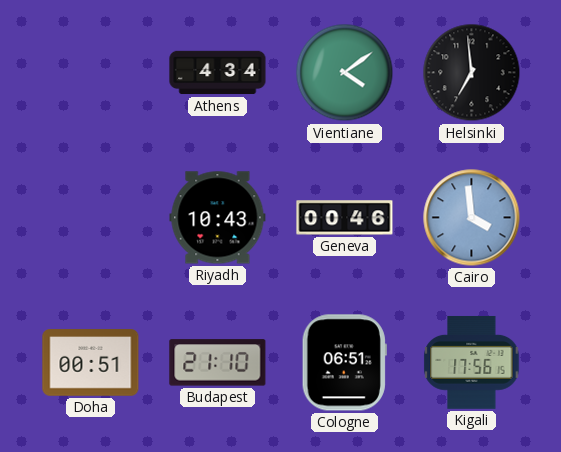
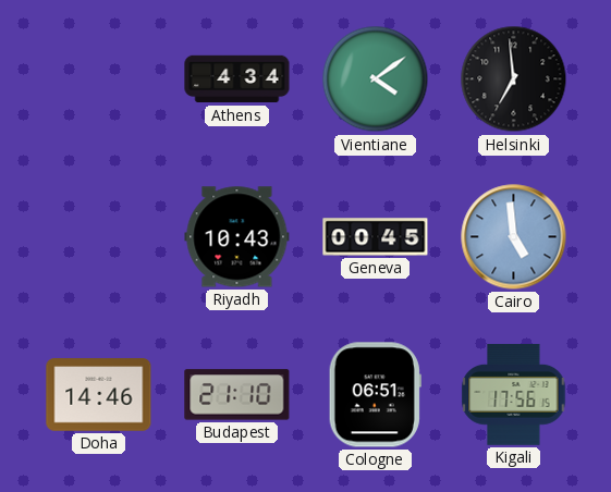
Geneva: 00:46 -> 00:45 (376, 237)
Cairo: 3:59 -> 4:59 (514, 237)
Doha: 00:51 -> 14:46 (99, 395)
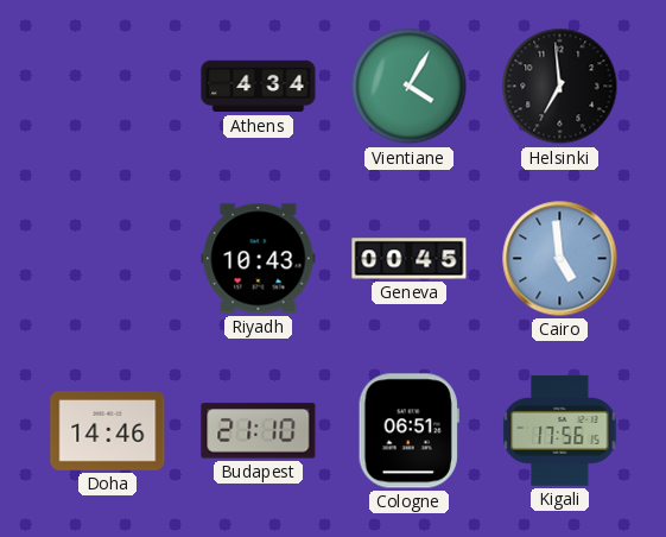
Vientiane: 4:09 -> 4:05 (410, 87)
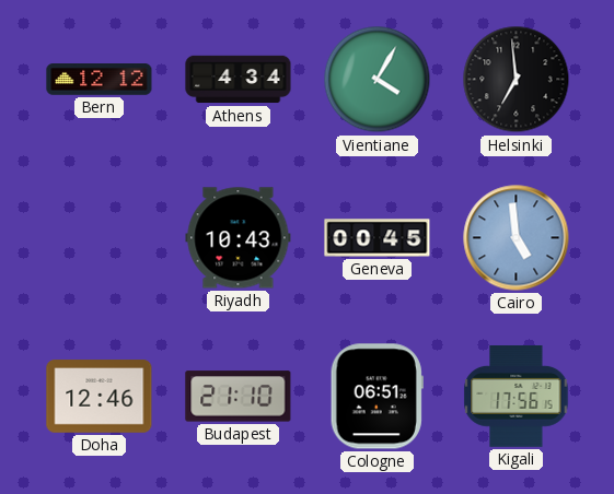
Bern: none -> 12:12 (100, 80)
Doha: 14:46 -> 12:46 (100, 397)
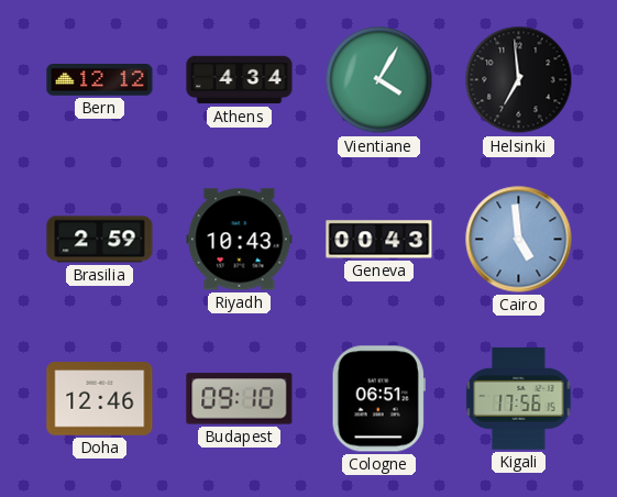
Brasilia: none -> 2:59 (100, 240)
Geneva: 00:45 -> 00:43 (379, 240)
Budapest: 21:10 -> 09:10 (240, 399)
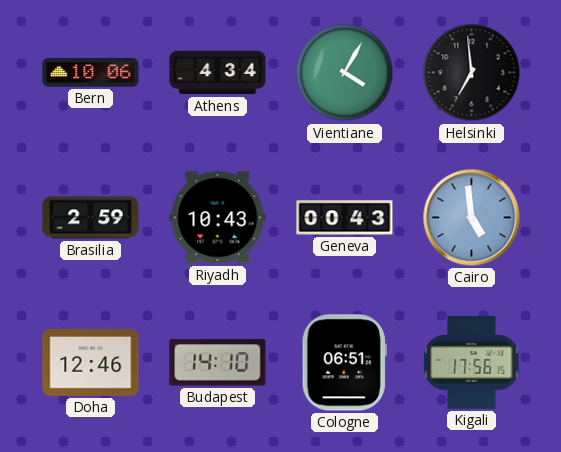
Bern: 12:12 -> 10:06 (91, 73)
Budapest: 09:10 -> 14:10 (218, 363)
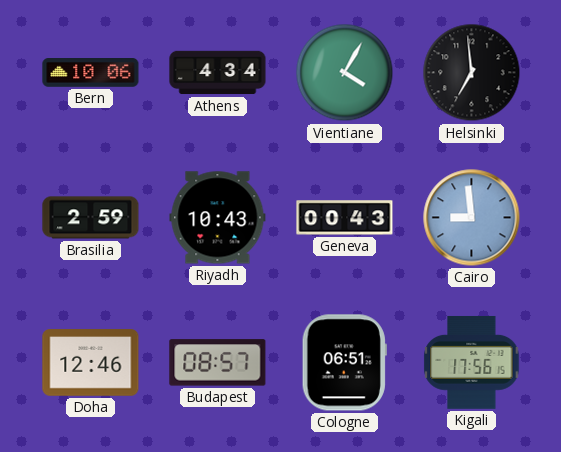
Cairo: 4:59 -> 8:59 (472, 218)
Budapest: 14:10 -> 08:57 (218, 363)
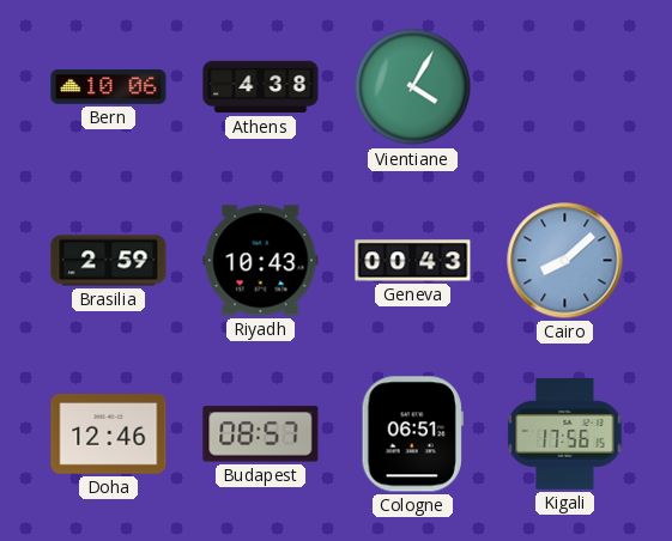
Athens: 4:34 -> 4:38 (261, 87)
Helsinki: 6:59 -> none (472, 73)
Cairo: 8:59 -> 8:08 (565, 261)
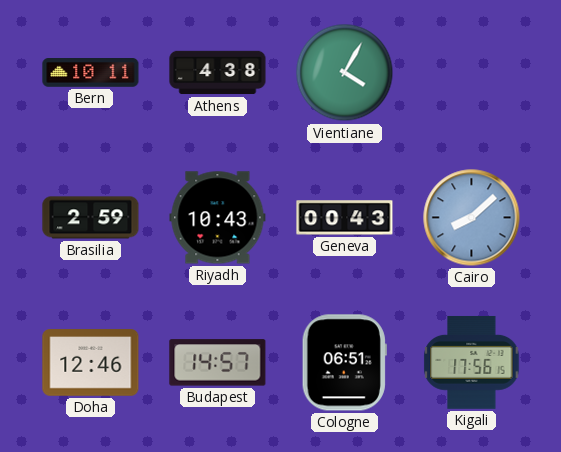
Bern: 10:06 -> 10:11 (91, 73)
Budapest: 08:57 -> 14:57 (218, 363)
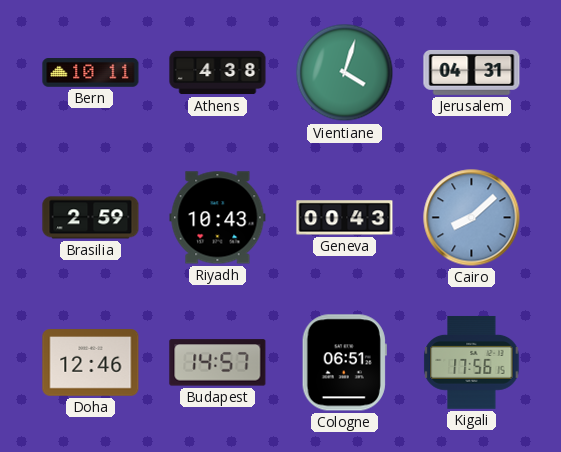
Vientiane: 4:05 -> 4:03 (345, 73)
Jerusalem: none -> 04:31 (472, 72)
